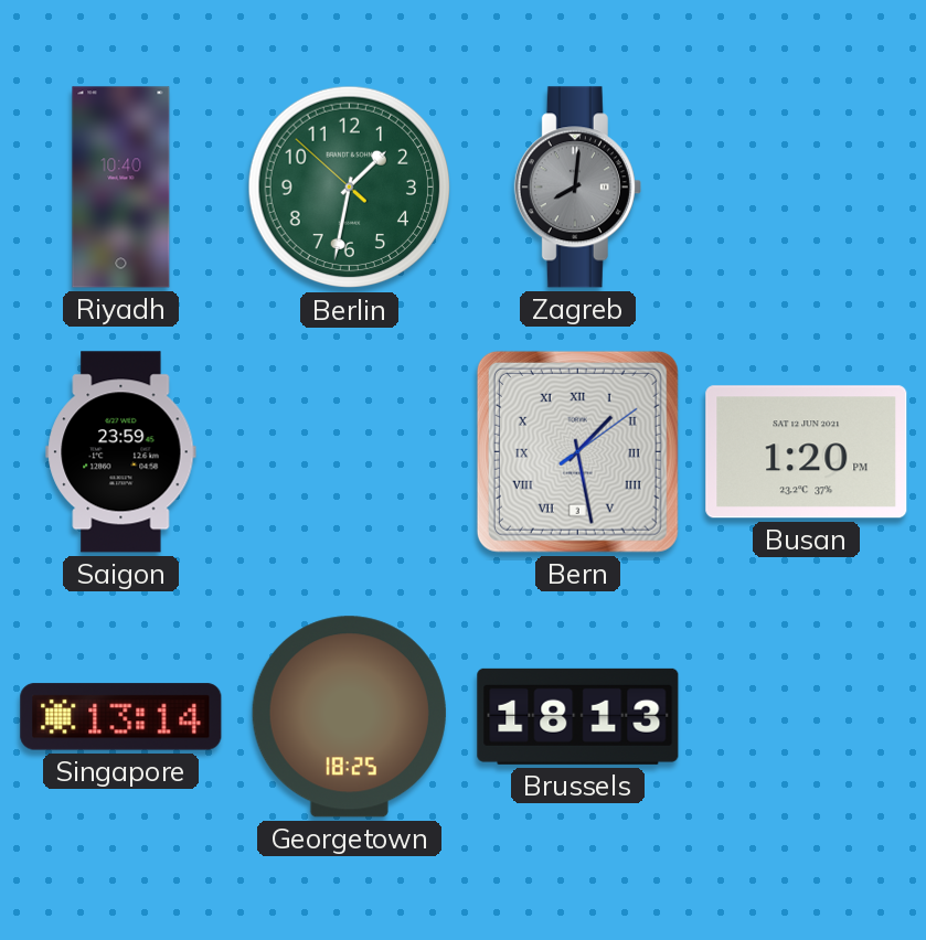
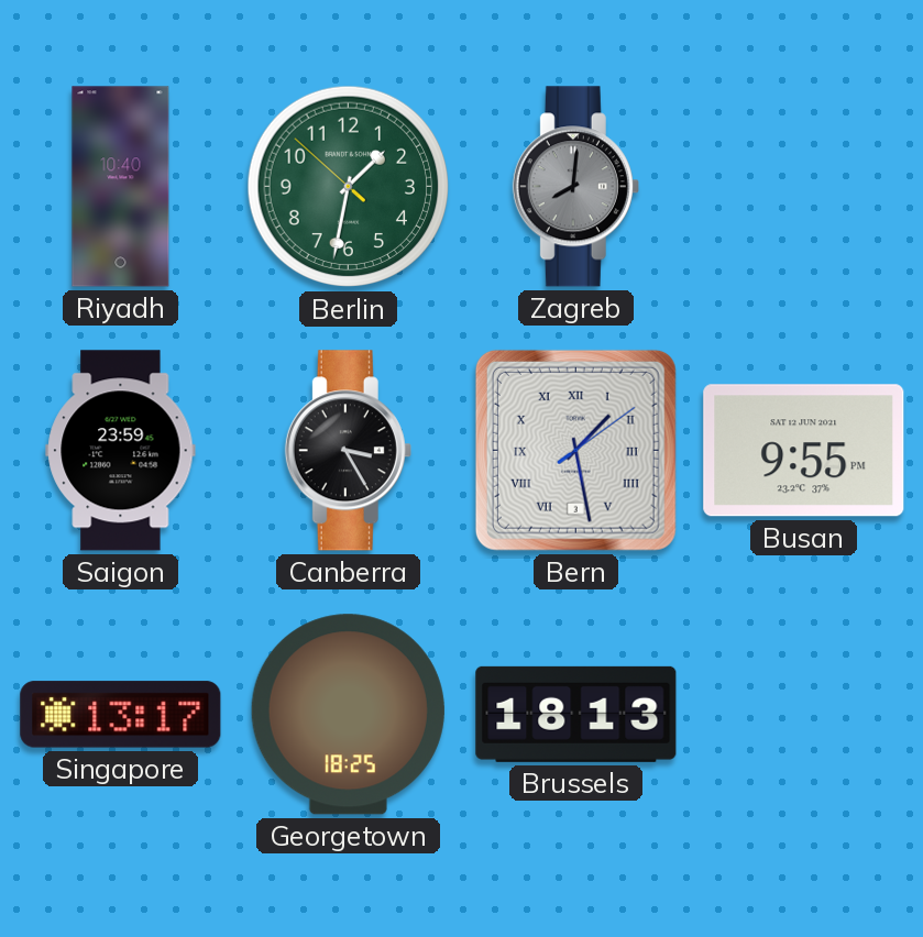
Canberra: none -> 3:25 (348, 451)
Busan: 1:20 -> 9:55 (804, 451)
Singapore: 13:14 -> 13:17 (121, 715)
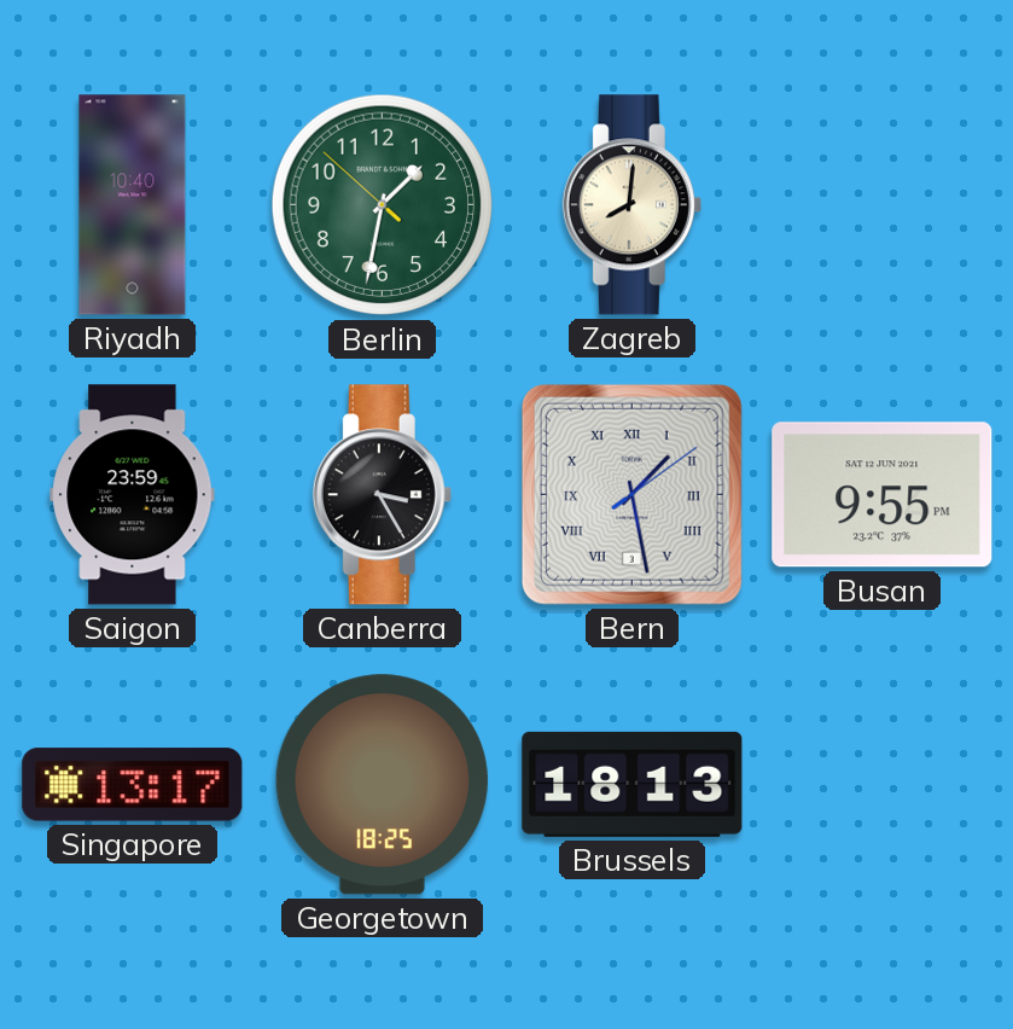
Zagreb dial: grey -> cream (631, 205)
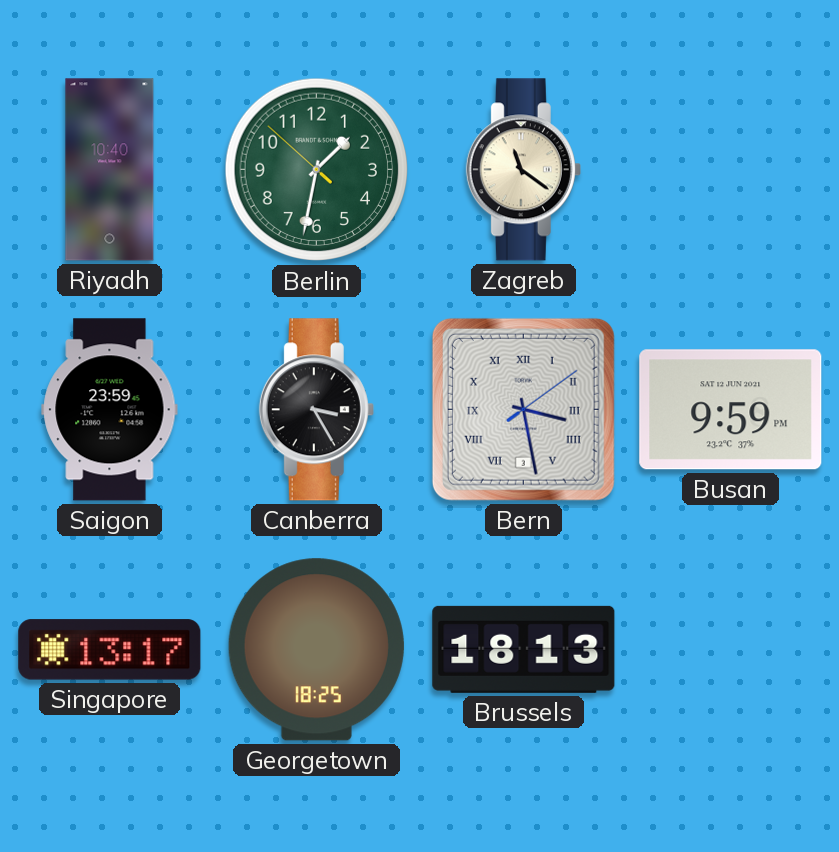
Zagreb: 8:01 -> 11:21 (523, 170)
Bern: 1:28 -> 3:28 (523, 409)
Busan: 9:55 -> 9:59 (731, 410)
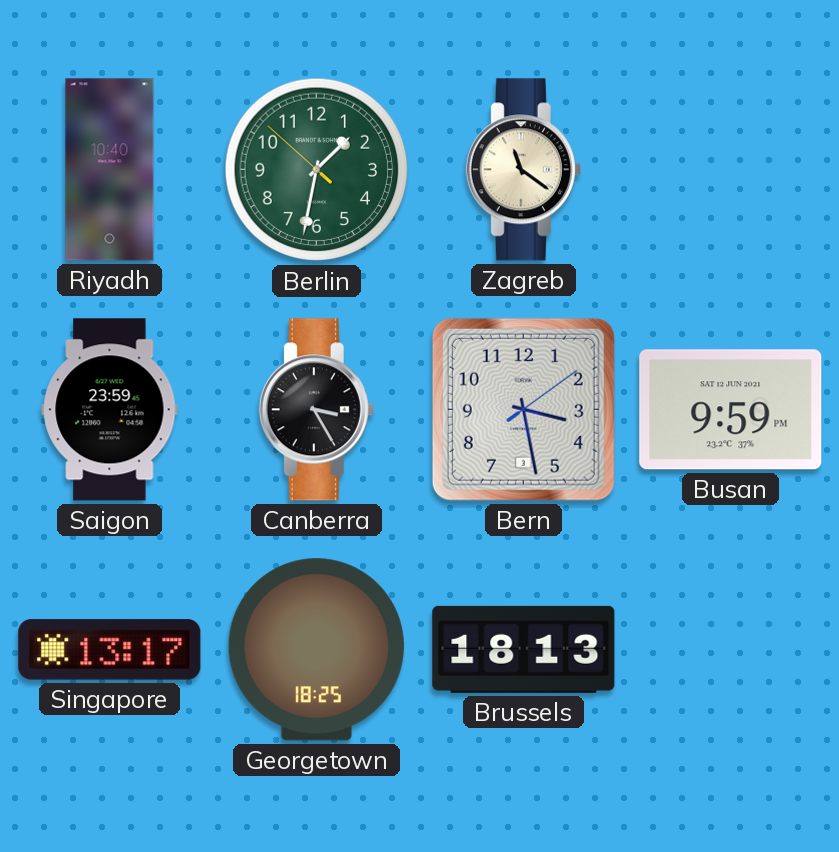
Bern numerals: Roman -> Arabic (523, 409)
